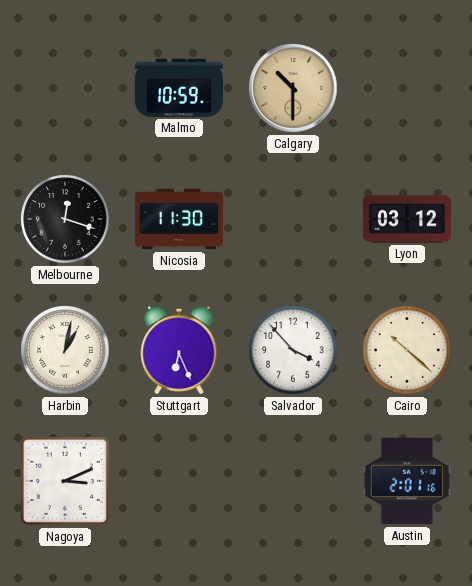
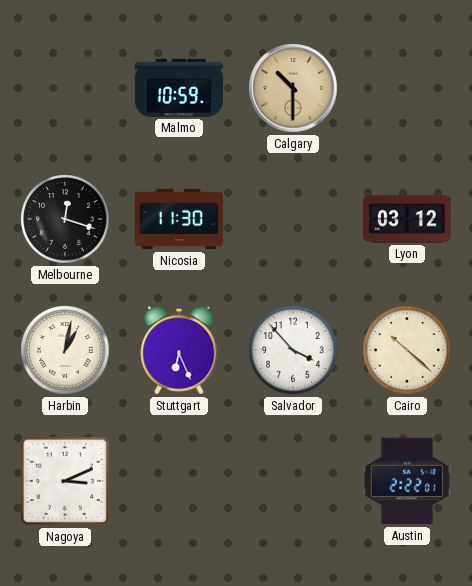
Austin: 2:01 -> 2:22 (407, 481)
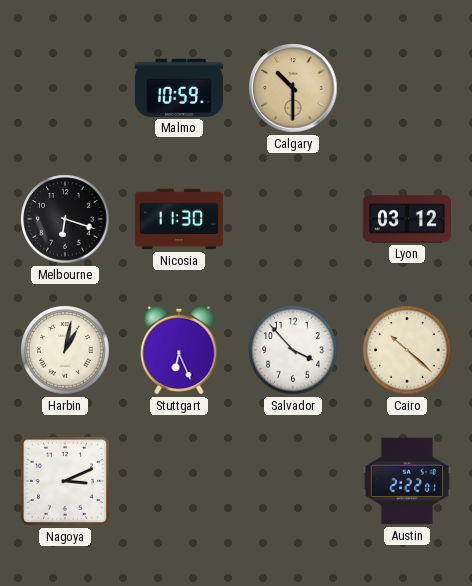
Melbourne: 12:18 -> 6:18 (65, 219)
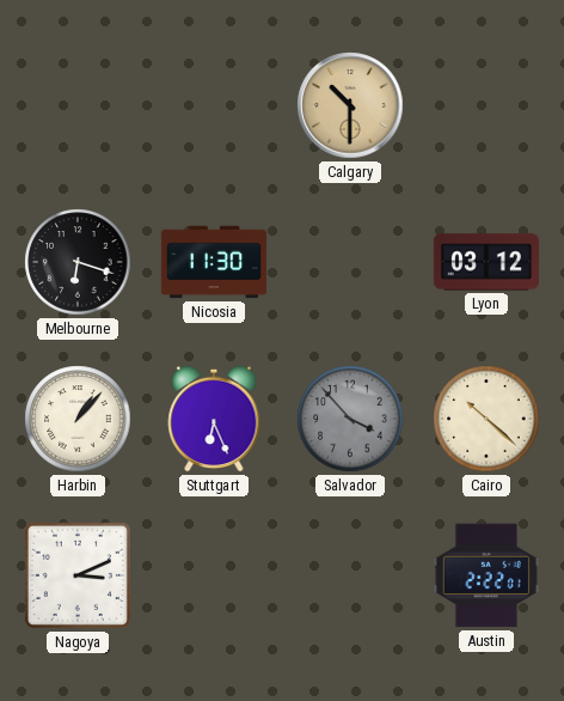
Malmo: 10:59 -> none (179, 88)
Harbin: 1:02 -> 1:07 (78, 419)
Salvador dial: white -> grey (350, 419)
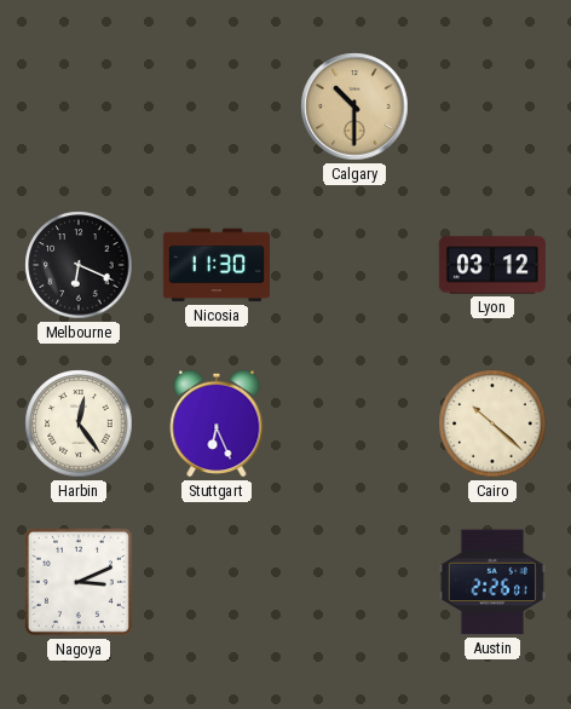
Melbourne: 6:18 -> 6:19 (79, 265)
Harbin: 1:07 -> 12:24 (79, 423)
Salvador: 3:53 -> none (350, 419)
Austin: 2:22 -> 2:26 (492, 582)
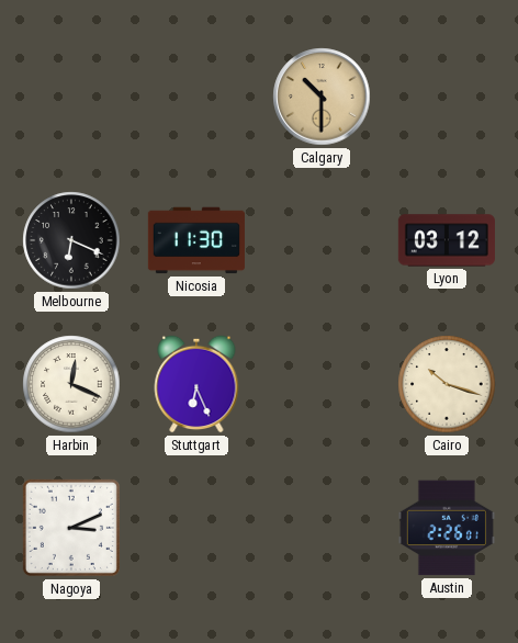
Harbin: 12:24 -> 12:19 (71, 384)
Cairo: 10:22 -> 10:18 (447, 384)
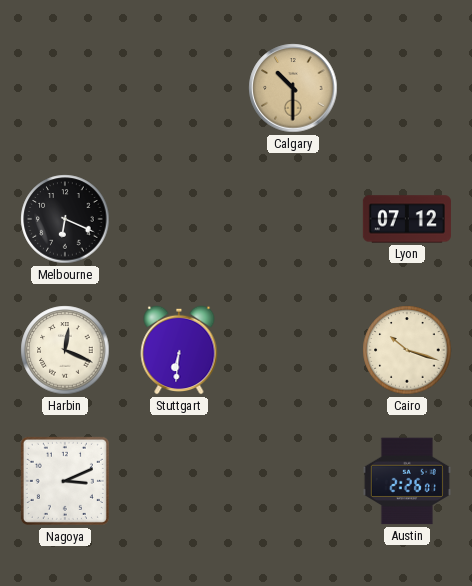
Nicosia: 11:30 -> none (196, 240)
Lyon: 03:12 -> 07:12 (407, 219)
Stuttgart: 6:26 -> 6:31 (179, 350)
